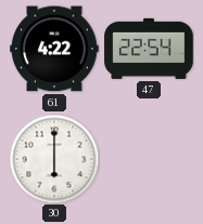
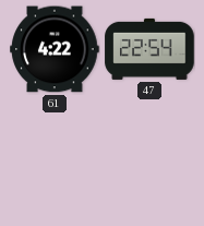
30: 6:00 -> none (54, 159)
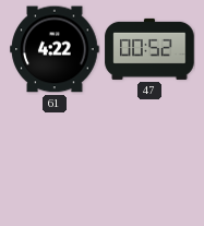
47: 22:54 -> 00:52 (149, 49)
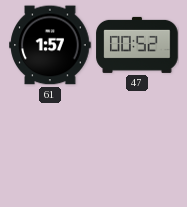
61: 4:22 -> 1:57 (50, 45)
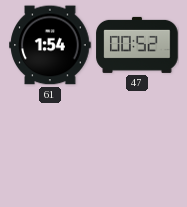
61: 1:57 -> 1:54 (50, 45)
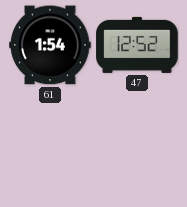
47: 00:52 -> 12:52 (137, 45)
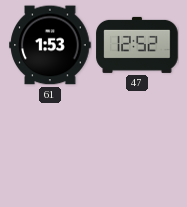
61: 1:54 -> 1:53 (50, 45)
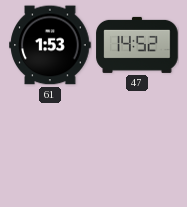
47: 12:52 -> 14:52 (137, 45)
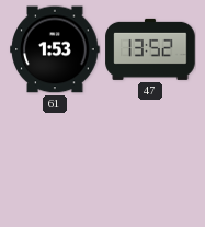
47: 14:52 -> 13:52 (150, 49)
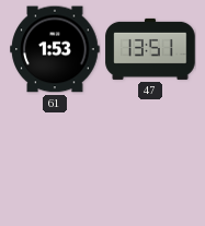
47: 13:52 -> 13:51 (150, 49)
